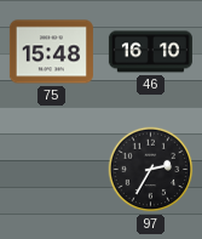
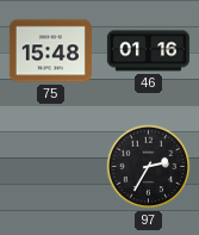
46: 16:10 -> 01:16 (148, 51)
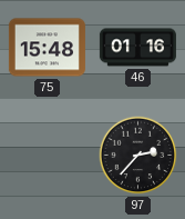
97: 2:35 -> 2:37 (138, 156)
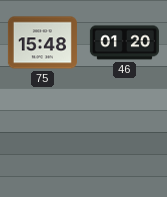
46: 01:16 -> 01:20 (124, 43)
97: 2:37 -> none (138, 156)
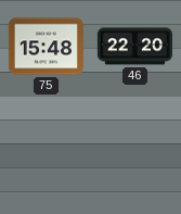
46: 01:20 -> 22:20 (134, 47)
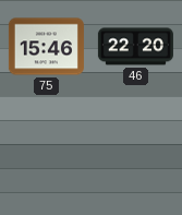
75: 15:48 -> 15:46 (46, 47)
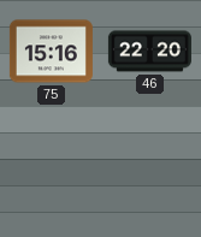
75: 15:46 -> 15:16 (51, 52)
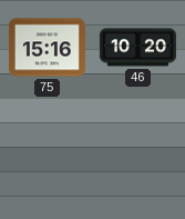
46: 22:20 -> 10:20 (137, 48)
